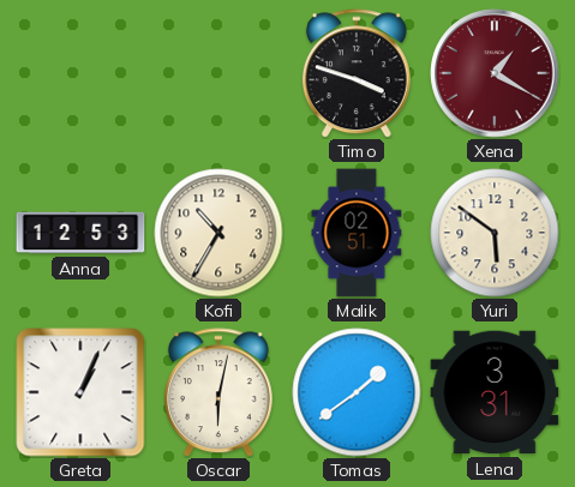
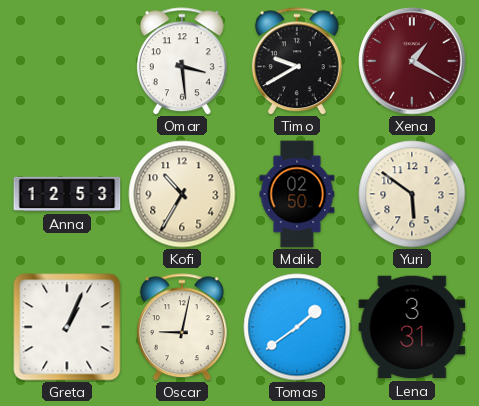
Omar: none -> 3:29 (182, 61)
Timo: 3:48 -> 9:40 (297, 61)
Malik: 02:51 -> 02:50 (297, 194)
Oscar: 6:02 -> 9:02 (182, 327)
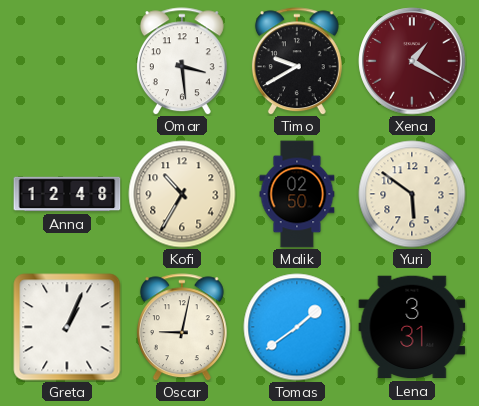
Anna: 12:53 -> 12:48 (67, 194)
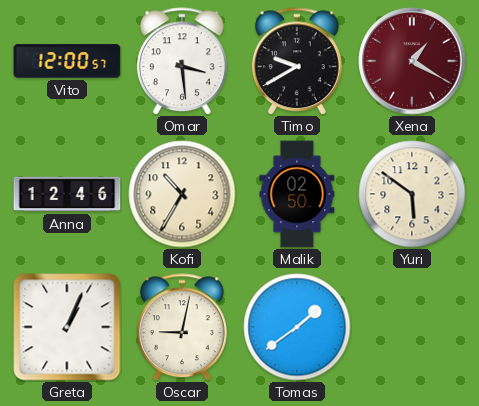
Vito: none -> 12:00 (67, 61)
Anna: 12:48 -> 12:46 (67, 194)
Lena: 3:31 -> none (412, 327)
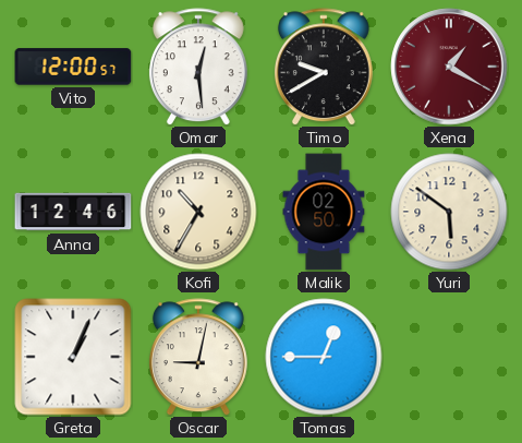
Omar: 3:29 -> 12:29 (198, 67)
Tomas: 1:39 -> 12:45 (324, 357)
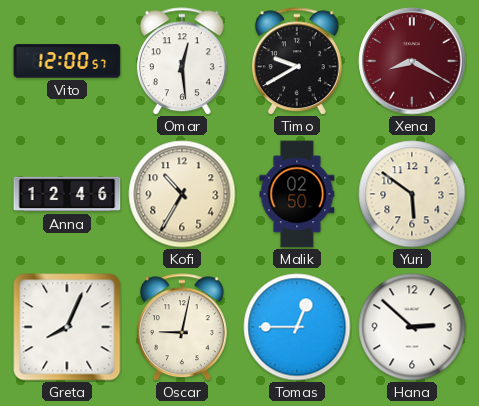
Xena: 1:20 -> 8:20 (412, 61)
Greta: 1:04 -> 8:04 (67, 327)
Hana: none -> 2:52 (412, 327)
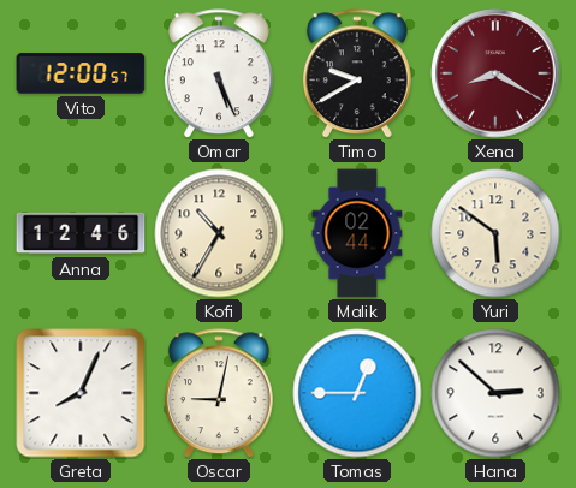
Omar: 12:29 -> 5:26 (219, 73)
Malik: 02:50 -> 02:44 (357, 233)
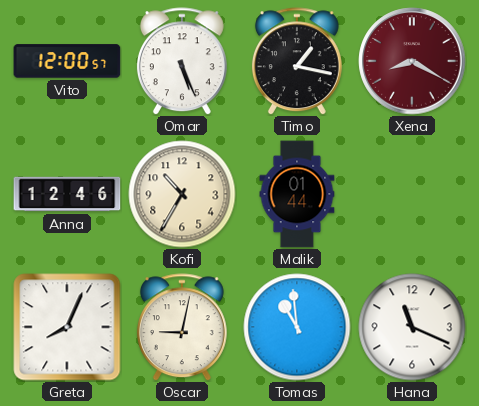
Timo: 9:40 -> 1:17 (297, 61)
Malik: 02:44 -> 01:44 (297, 194)
Yuri: 5:51 -> none (495, 233)
Tomas: 12:45 -> 10:59 (297, 327)
Hana: 2:52 -> 11:19 (412, 327)
